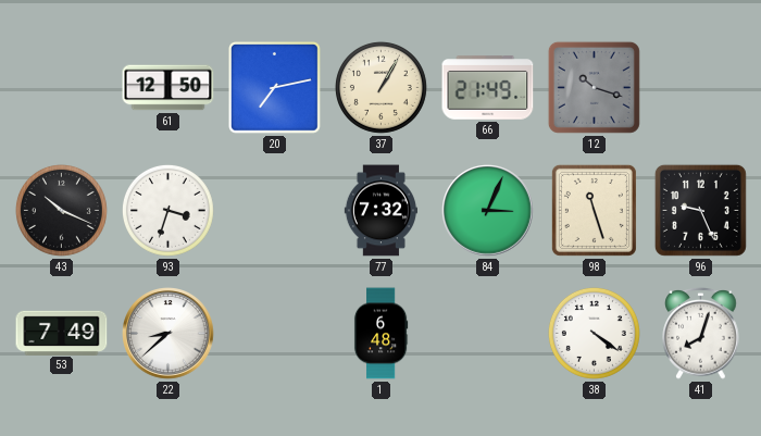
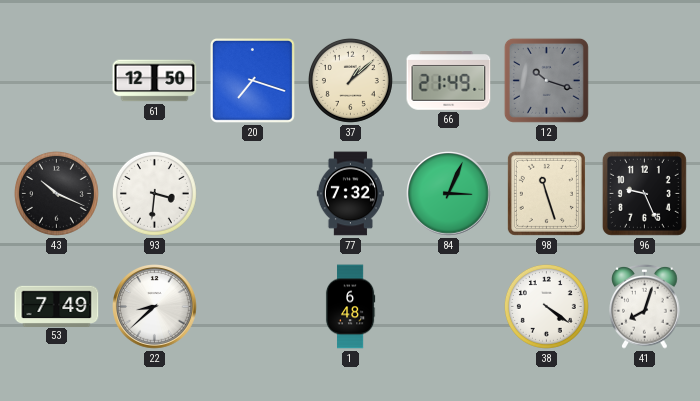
20: 7:13 -> 7:18 (253, 81)
37: 1:05 -> 1:08 (350, 80)
93: 3:33 -> 3:31 (154, 193)
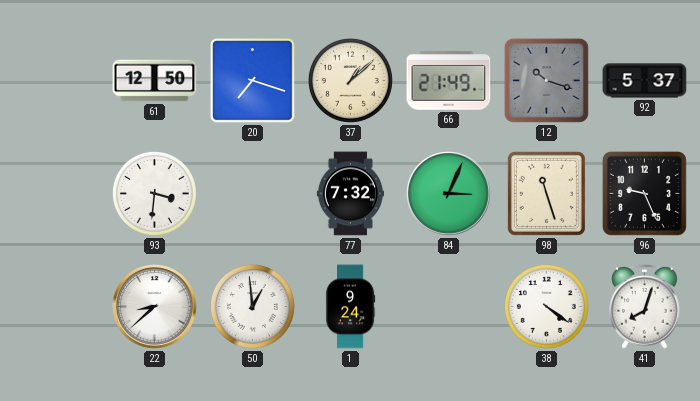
92: none -> 5:37 (645, 81)
43: 10:19 -> none (56, 193)
53: 7:49 -> none (57, 306)
50: none -> 12:59 (252, 306)
1: 6:48 -> 9:24 (350, 307)
